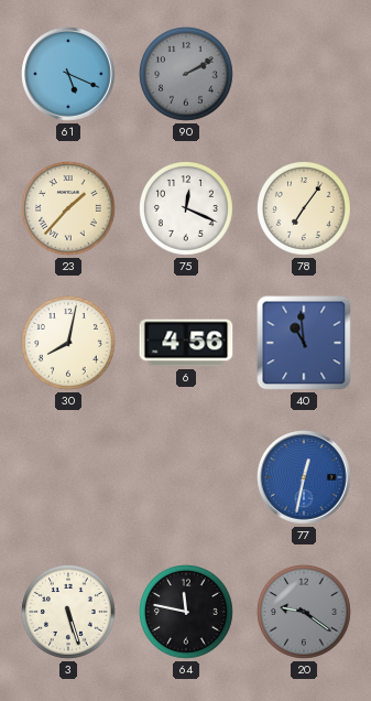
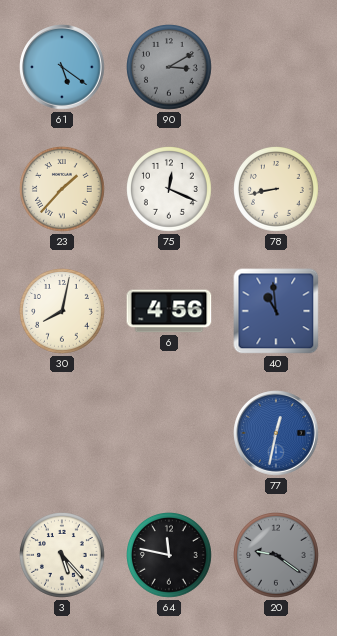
61: 5:19 -> 5:21 (62, 67)
90: 2:10 -> 3:10 (170, 68)
78: 7:06 -> 8:43 (277, 190)
3: 5:27 -> 5:23 (63, 556)
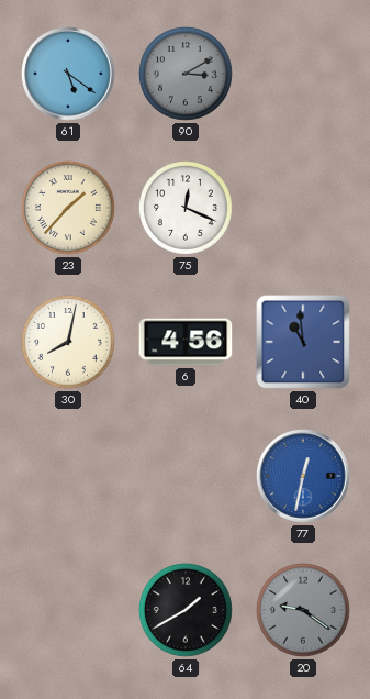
78: 8:43 -> none (277, 190)
3: 5:23 -> none (63, 556)
64: 11:47 -> 1:40 (187, 611)
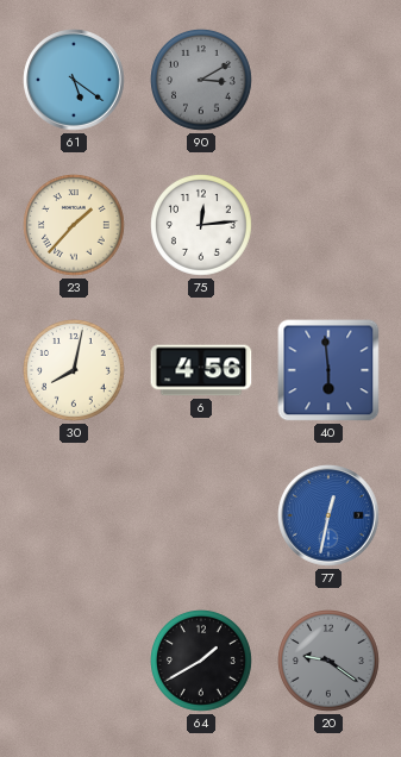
75: 12:19 -> 12:14 (202, 226)
40: 10:59 -> 5:59 (328, 370)
